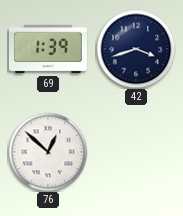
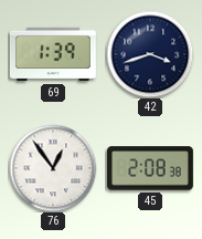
76: 12:52 -> 12:54 (53, 168)
45: none -> 2:08 (150, 168)
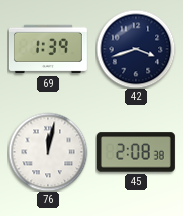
76: 12:54 -> 12:02 (48, 152)
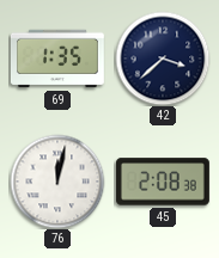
69: 1:39 -> 1:35 (57, 59)
42: 3:42 -> 3:38 (163, 59)
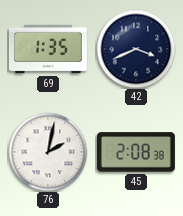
42: 3:38 -> 3:41 (136, 49)
76: 12:02 -> 2:02 (48, 152)
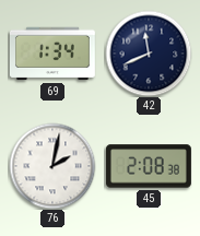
69: 1:35 -> 1:34 (52, 54)
42: 3:41 -> 11:41 (149, 54)
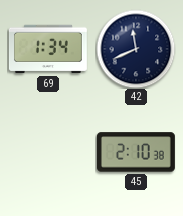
76: 2:02 -> none (52, 166)
45: 2:08 -> 2:10 (136, 152)
